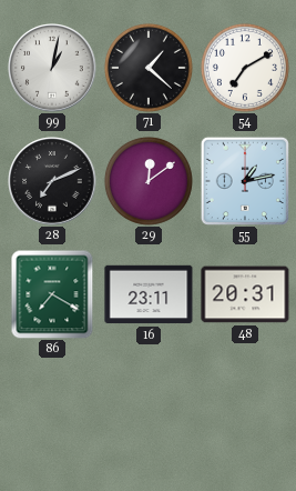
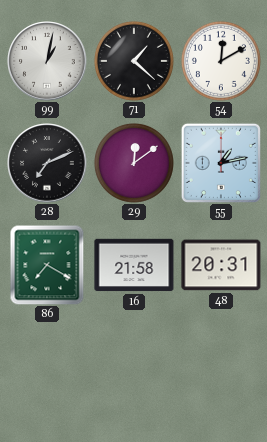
54: 7:10 -> 12:10 (221, 61)
16: 23:11 -> 21:58 (134, 265)
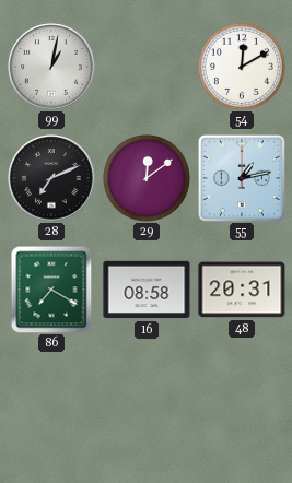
71: 1:22 -> none (134, 61)
16: 21:58 -> 08:58 (147, 290)
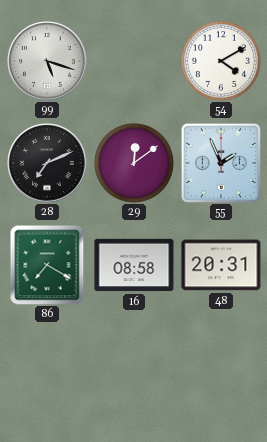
99: 1:02 -> 5:18 (47, 61)
54: 12:10 -> 4:10 (221, 61)
55: 1:13 -> 1:56 (221, 163)
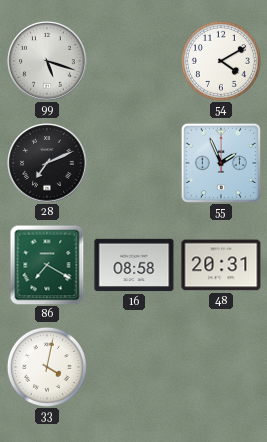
29: 12:09 -> none (134, 163)
33: none -> 4:02 (47, 367)
